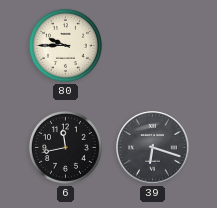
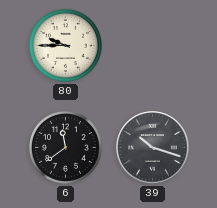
6: 11:43 -> 11:39 (65, 147)
39: 6:18 -> 10:18 (153, 148)
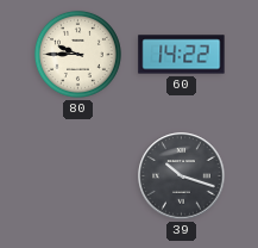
60: none -> 14:22 (182, 55)
6: 11:39 -> none (65, 147)
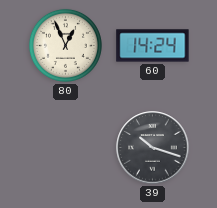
80: 9:45 -> 12:56 (65, 45)
60: 14:22 -> 14:24 (153, 46)
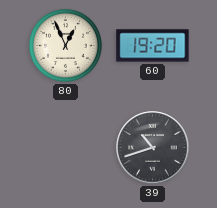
60: 14:24 -> 19:20 (153, 46)
39: 10:18 -> 10:42 (153, 148)
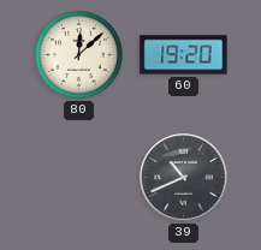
80: 12:56 -> 12:08 (78, 54)
39: 10:42 -> 10:41 (184, 178)
